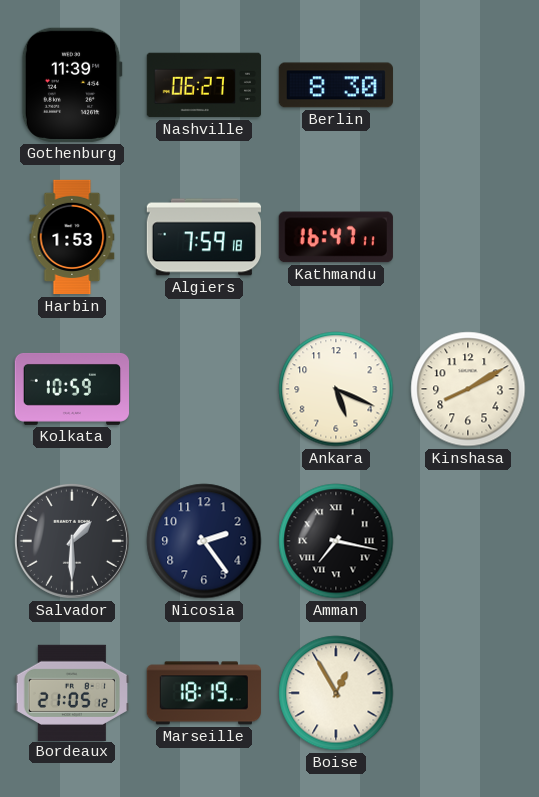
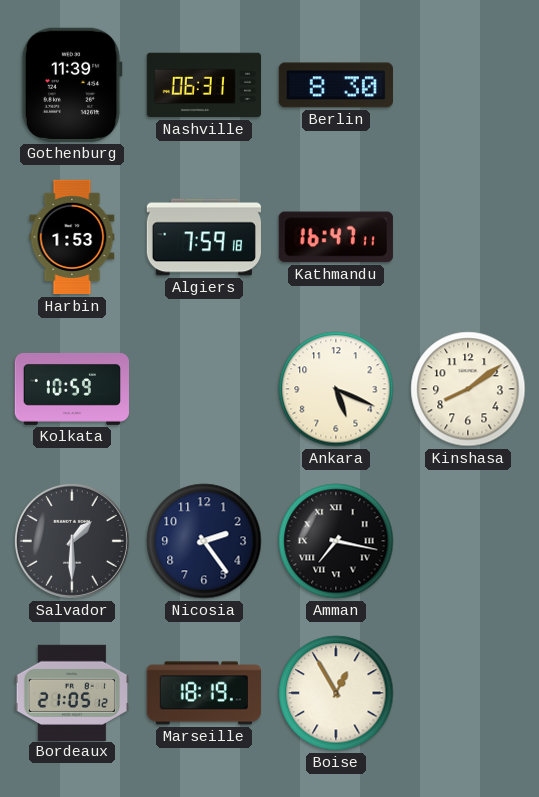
Nashville: 06:27 -> 06:31 (203, 85)
Kinshasa: 8:10 -> 8:09 (468, 389)
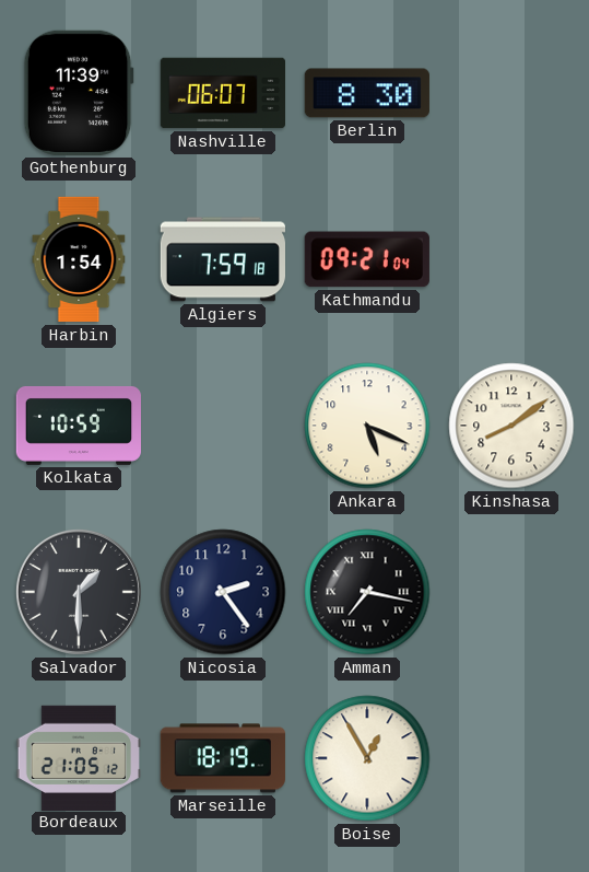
Nashville: 06:31 -> 06:07 (222, 93)
Harbin: 1:53 -> 1:54 (79, 259)
Kathmandu: 16:47 -> 09:21 (367, 259)
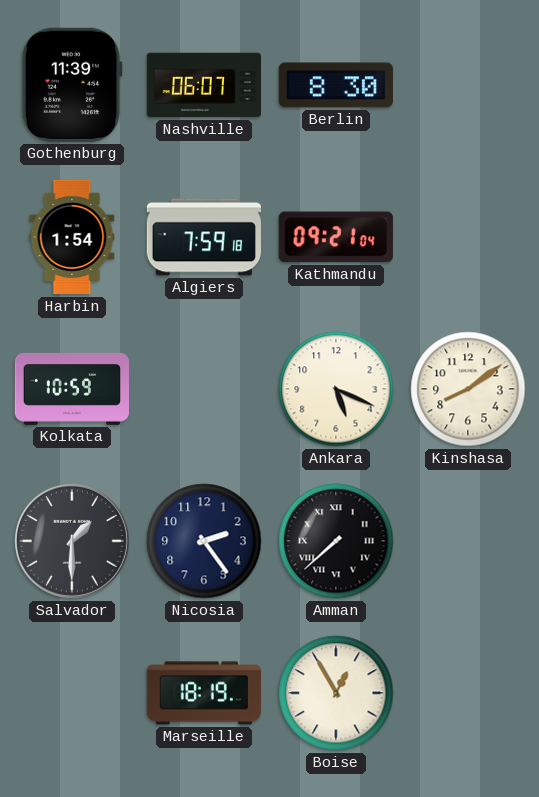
Amman: 7:17 -> 7:38 (336, 541)
Bordeaux: 21:05 -> none (78, 757)
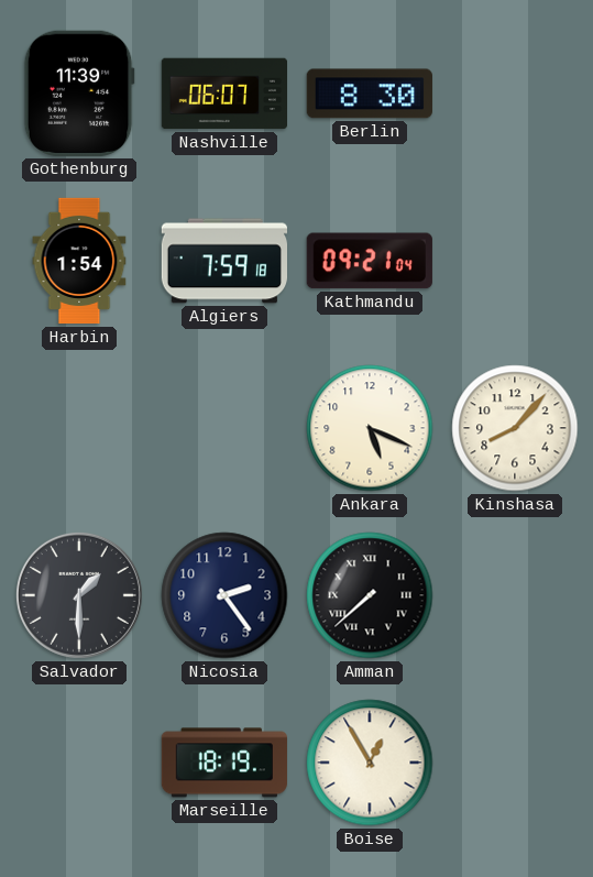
Kolkata: 10:59 -> none (72, 389)
Kinshasa: 8:09 -> 8:07 (515, 428)
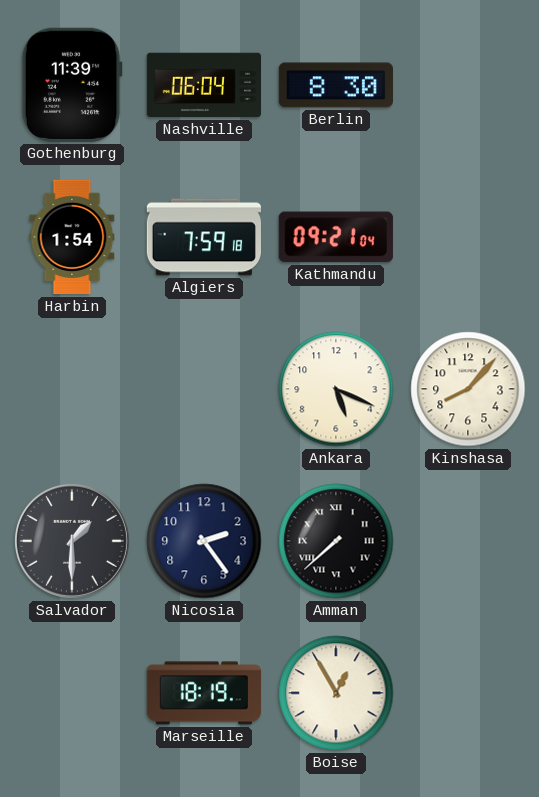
Nashville: 06:07 -> 06:04 (203, 85)
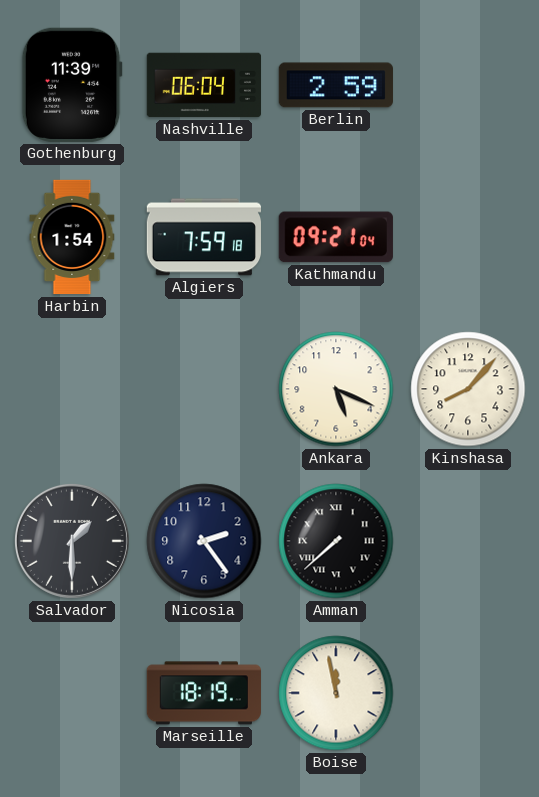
Berlin: 8:30 -> 2:59 (336, 85)
Boise: 12:55 -> 11:58 (336, 693)
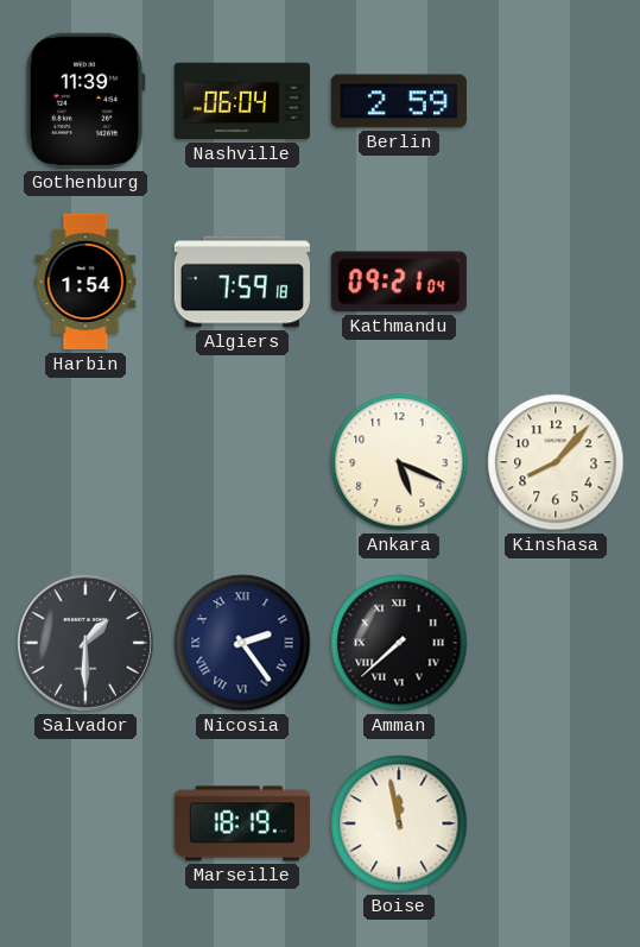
Nicosia numerals: Arabic -> Roman (242, 643)
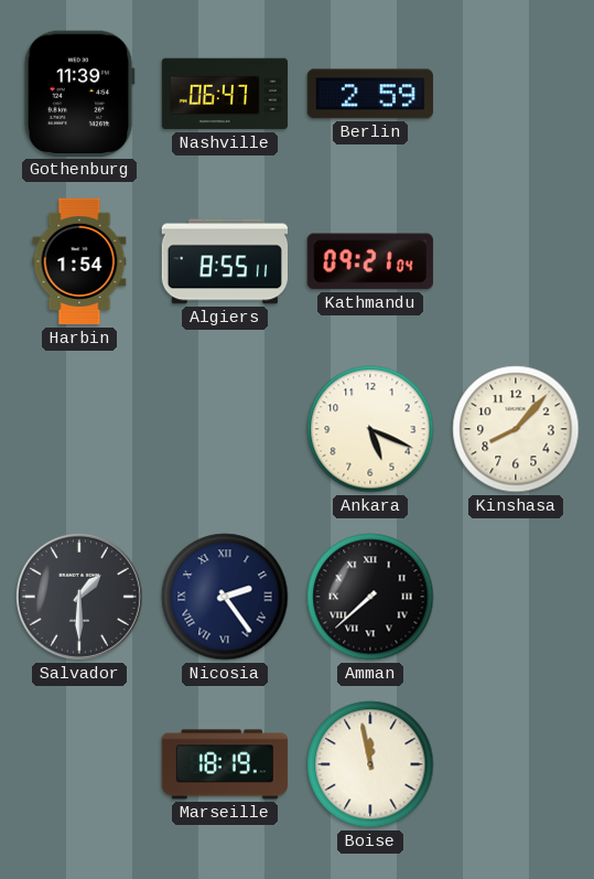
Nashville: 06:04 -> 06:47 (224, 94)
Algiers: 7:59 -> 8:55 (224, 261)
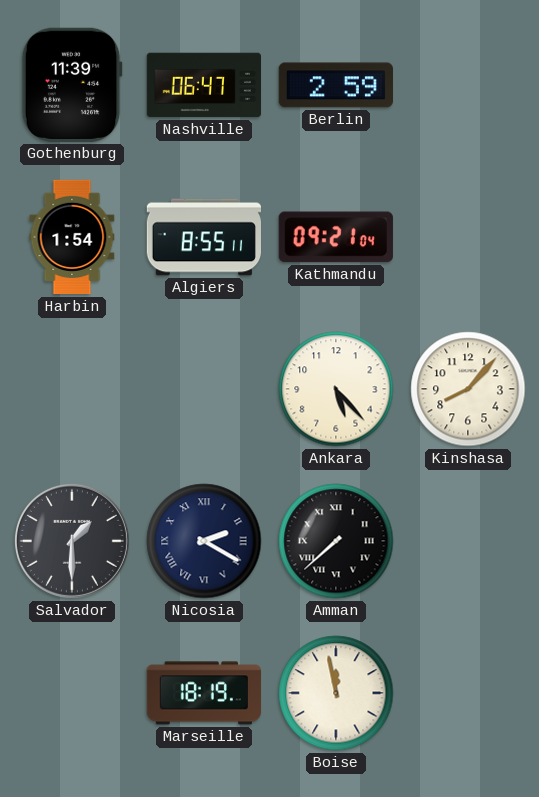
Ankara: 5:19 -> 5:23 (336, 389)
Nicosia: 2:24 -> 2:20 (204, 541)
